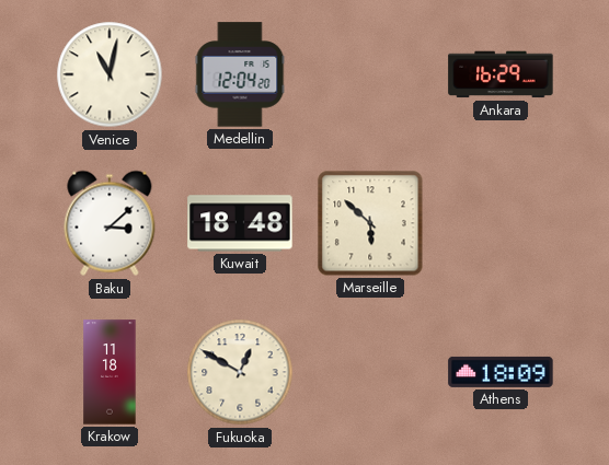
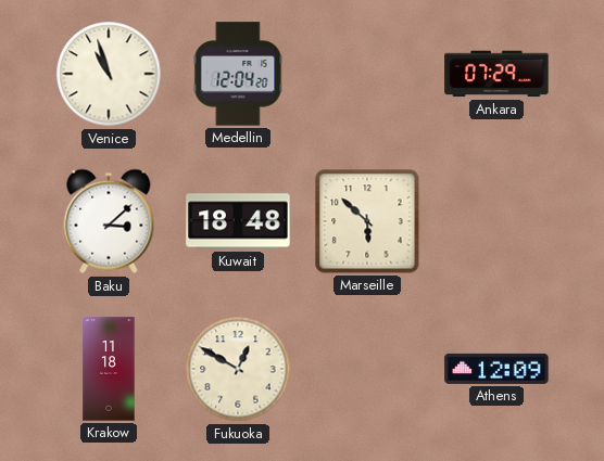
Venice: 11:02 -> 10:57 (109, 74)
Ankara: 16:29 -> 07:29 (496, 74)
Athens: 18:09 -> 12:09 (496, 369)
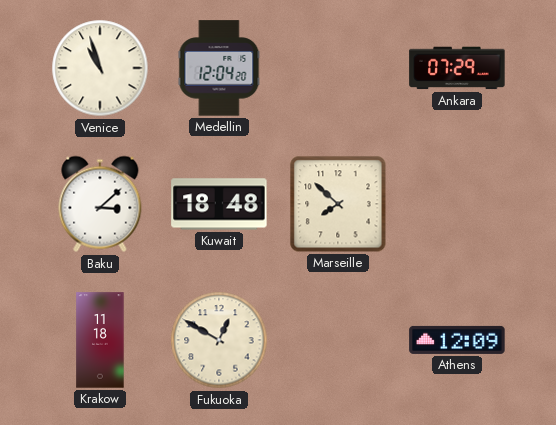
Marseille: 5:52 -> 7:52 (338, 204)
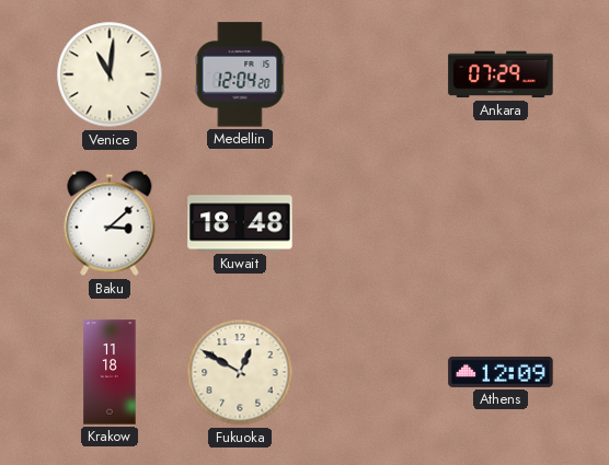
Venice: 10:57 -> 11:01 (110, 74)
Marseille: 7:52 -> none (338, 204)
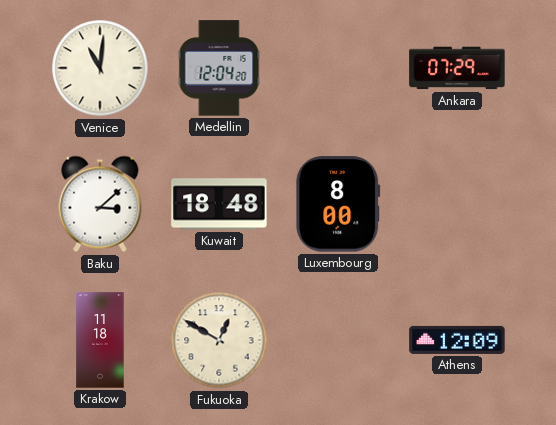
Luxembourg: none -> 8:00 (338, 204)
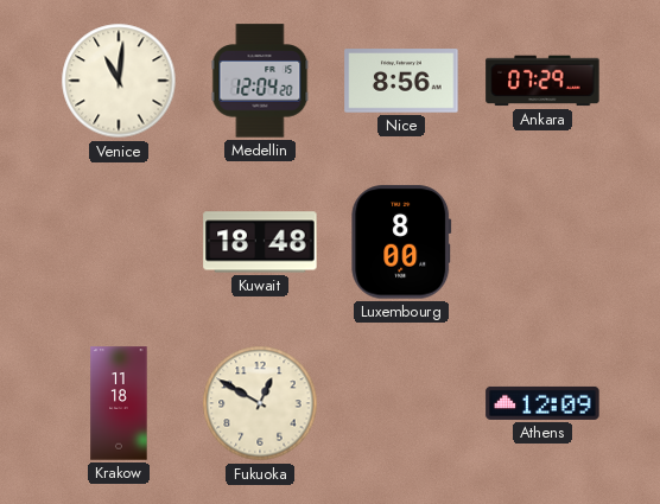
Nice: none -> 8:56 (401, 81)
Baku: 3:08 -> none (100, 204)
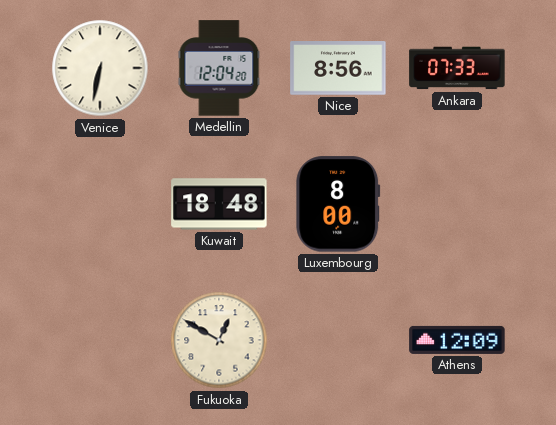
Venice: 11:01 -> 6:32 (100, 68)
Ankara: 07:29 -> 07:33 (457, 68)
Krakow: 11:18 -> none (119, 403)
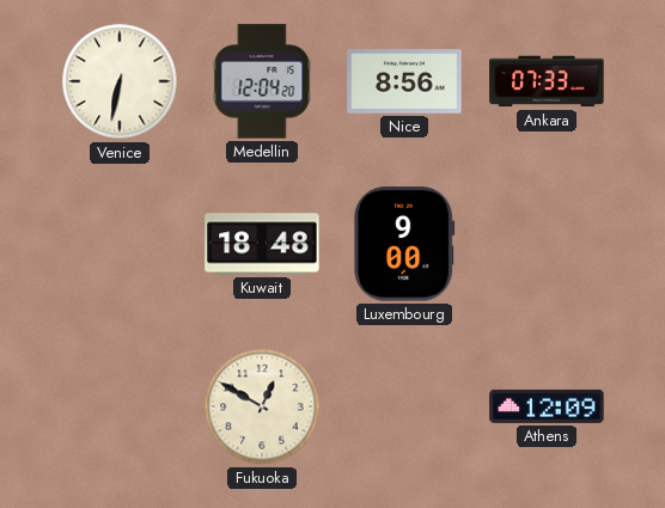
Luxembourg: 8:00 -> 9:00 (404, 244)
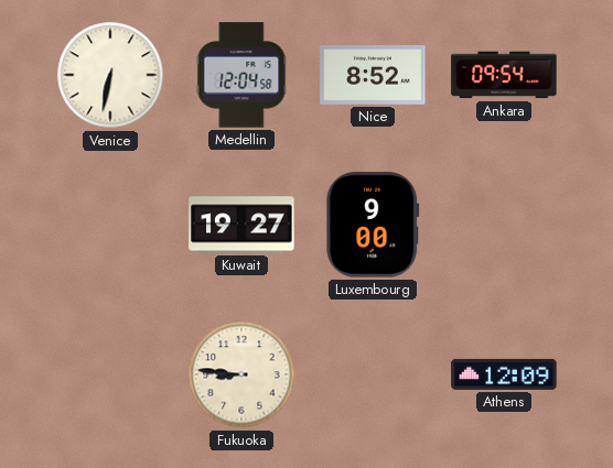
Medellin: 12:04:20 -> 12:04:58 (241, 75)
Nice: 8:56 -> 8:52 (373, 75)
Ankara: 07:33 -> 09:54 (504, 75)
Kuwait: 18:48 -> 19:27 (241, 225)
Fukuoka: 12:50 -> 8:46 (241, 374)
